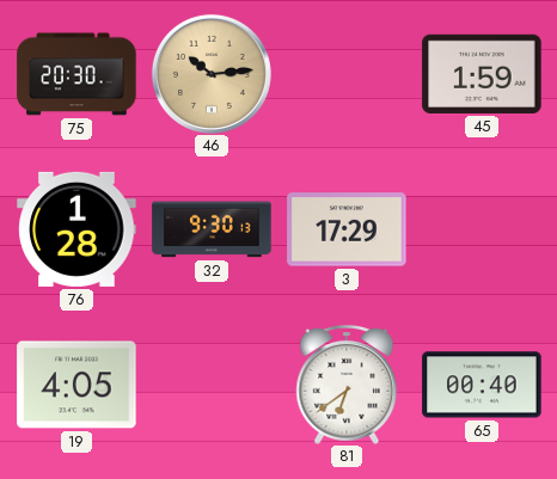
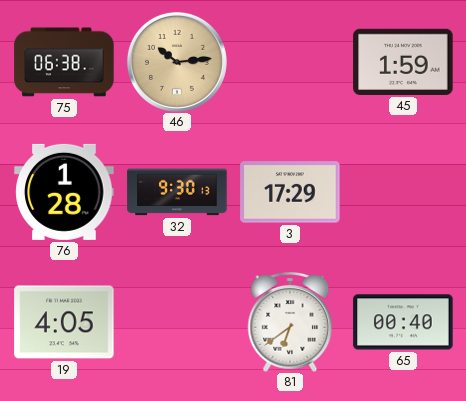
75: 20:30 -> 06:38 (64, 62)
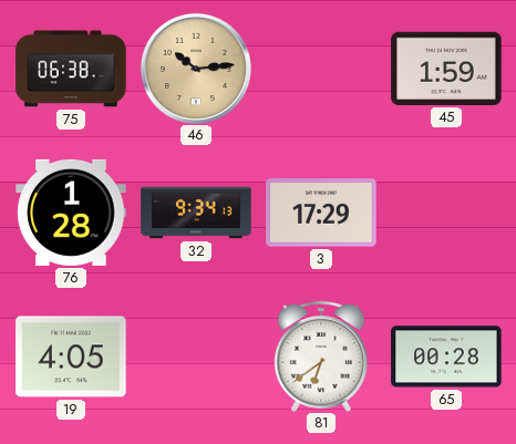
32: 9:30 -> 9:34 (196, 213)
65: 00:40 -> 00:28 (446, 357)
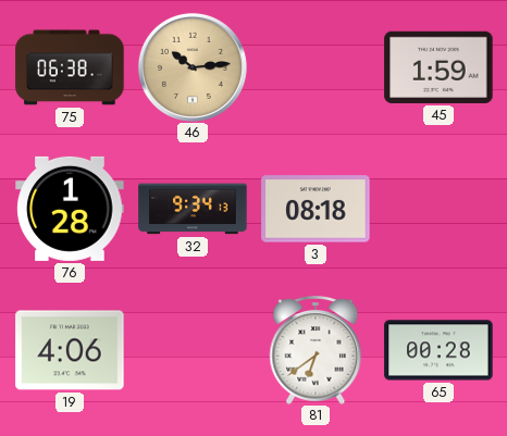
3: 17:29 -> 08:18 (316, 209)
19: 4:05 -> 4:06 (70, 350)
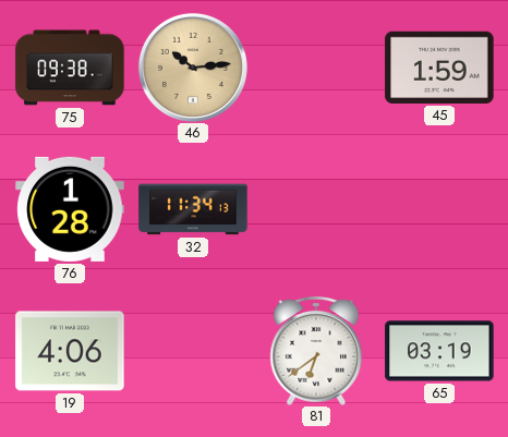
75: 06:38 -> 09:38 (70, 68)
32: 9:34 -> 11:34 (193, 209)
3: 08:18 -> none (316, 209)
65: 00:28 -> 03:19 (439, 351)
